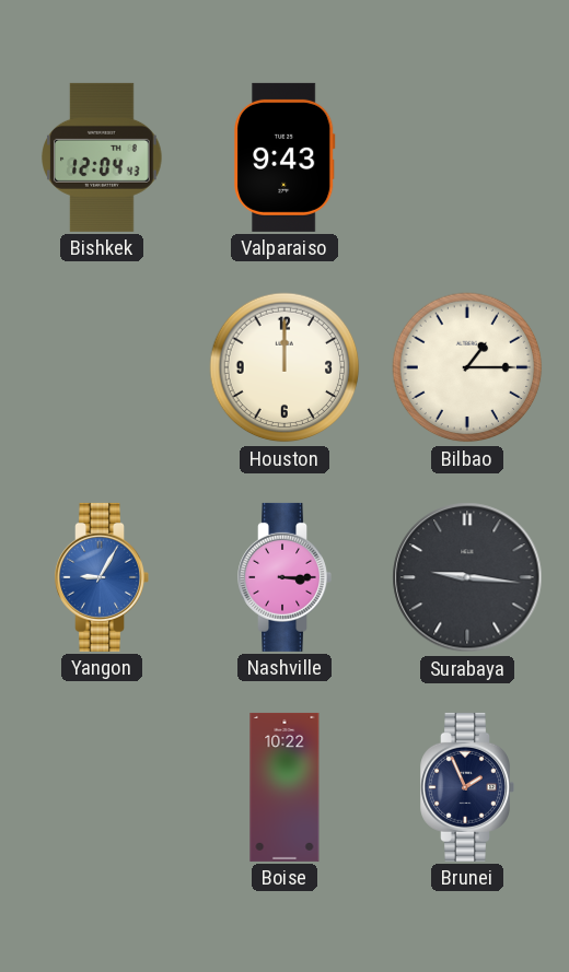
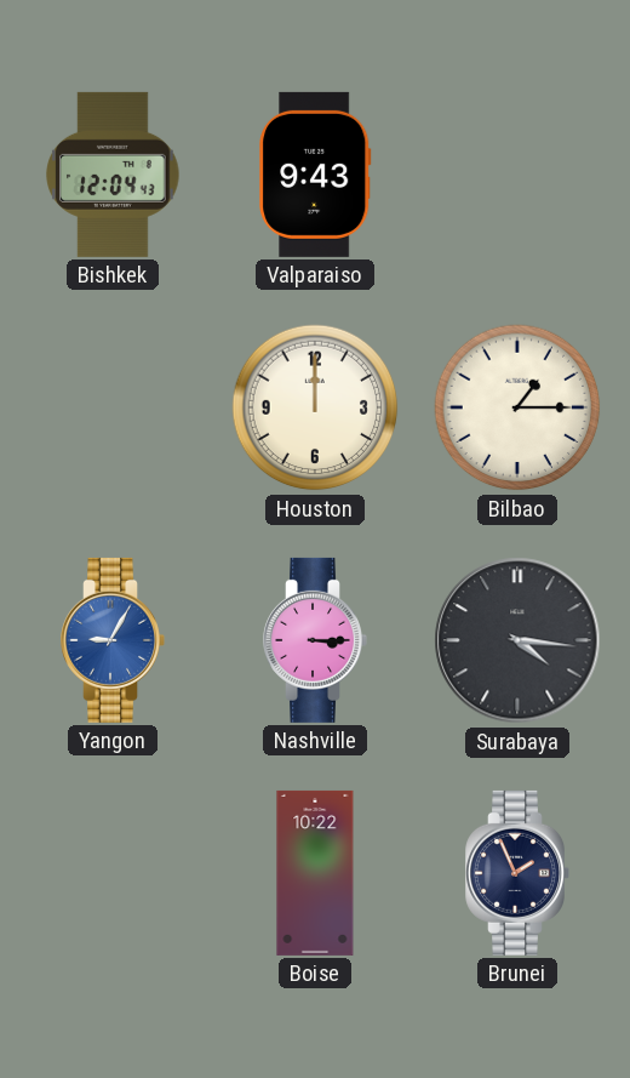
Surabaya: 9:16 -> 4:16 (517, 640)
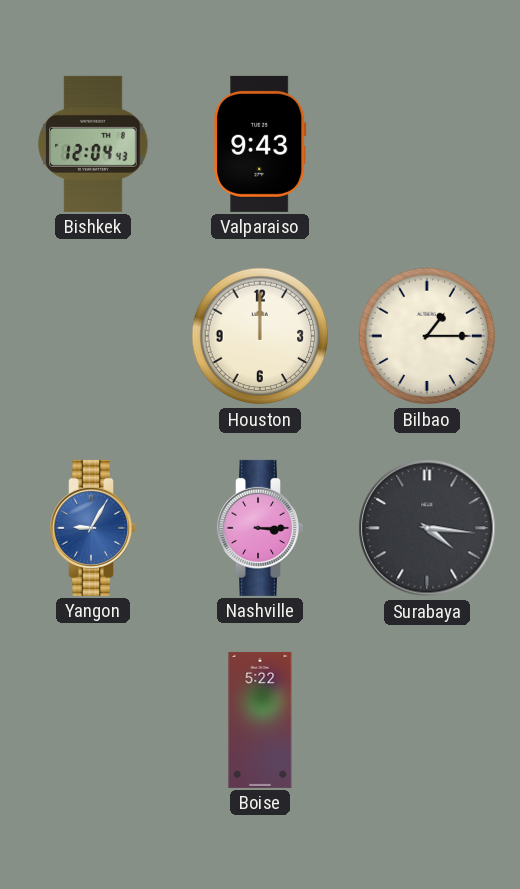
Boise: 10:22 -> 5:22 (260, 720)
Brunei: 1:56 -> none (517, 873)
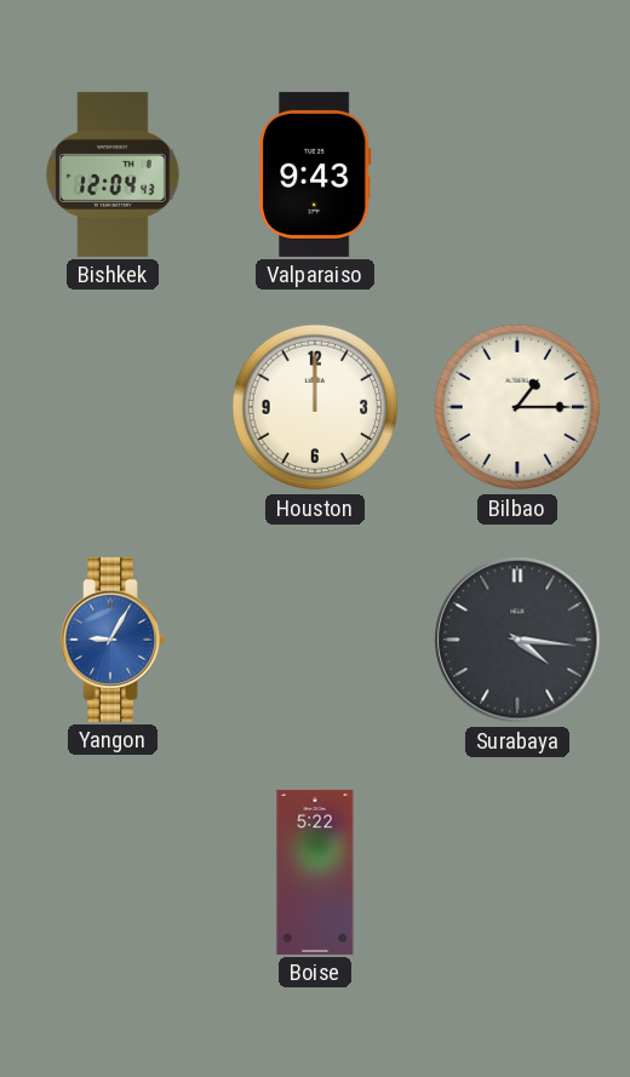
Nashville: 3:15 -> none (260, 528)
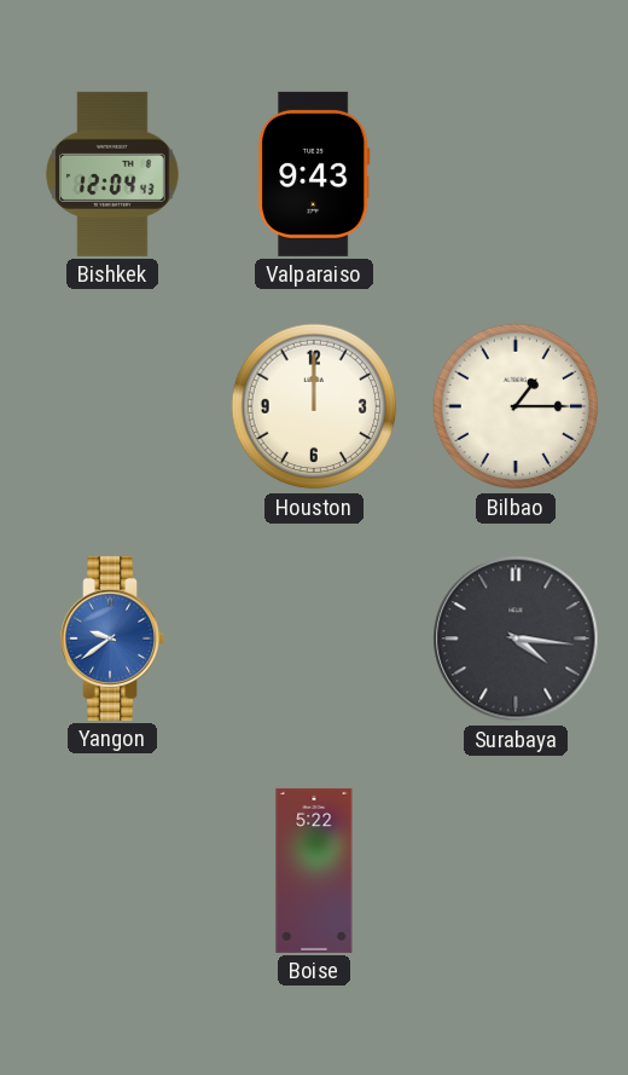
Yangon: 9:05 -> 9:39 (112, 638)
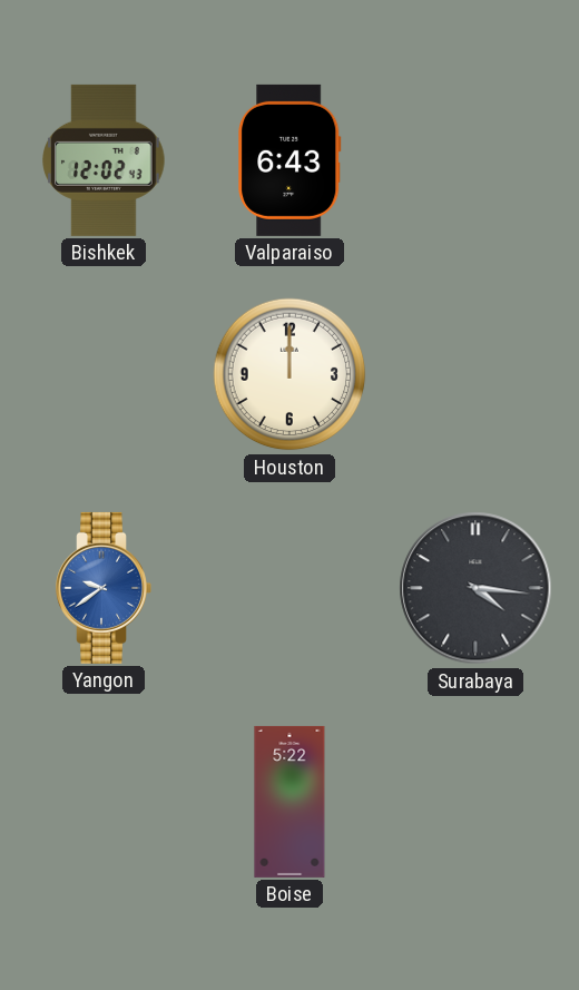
Bishkek: 12:04 -> 12:02 (104, 160)
Valparaiso: 9:43 -> 6:43 (289, 160)
Bilbao: 1:15 -> none (516, 406)
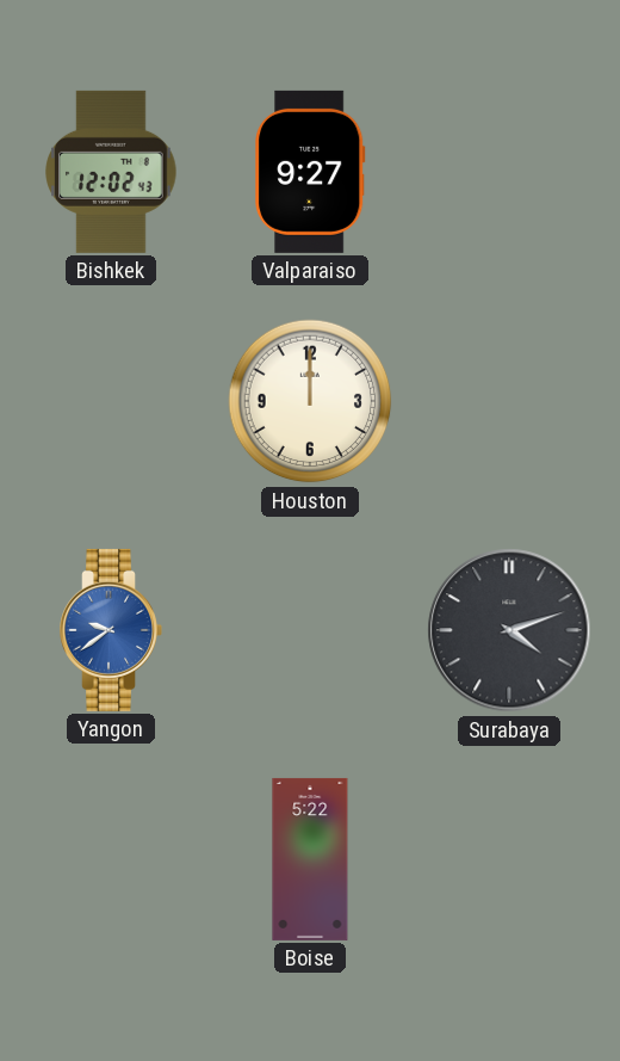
Valparaiso: 6:43 -> 9:27 (310, 172)
Surabaya: 4:16 -> 4:12 (509, 630)
